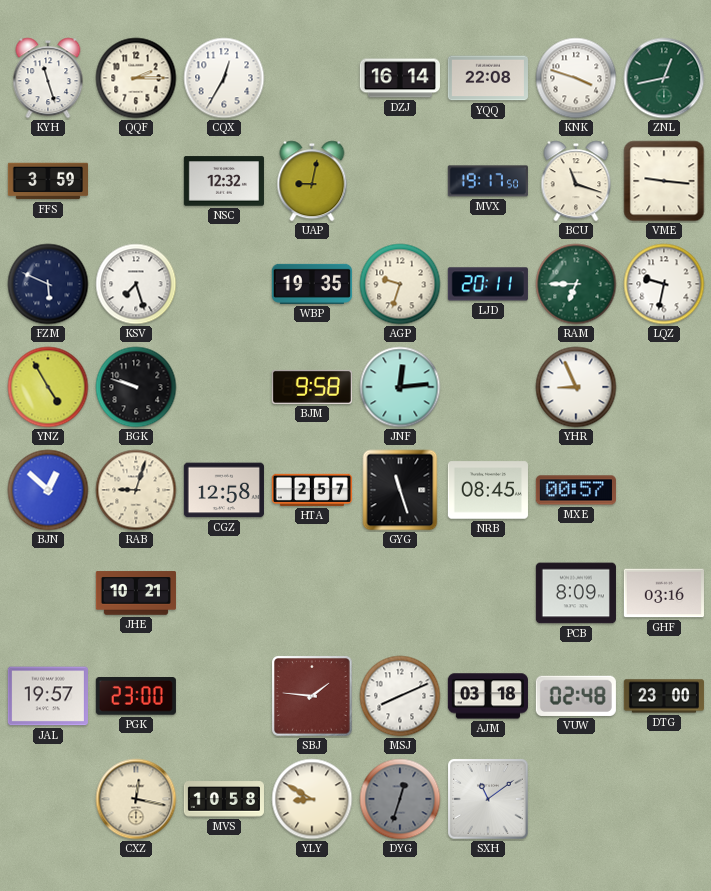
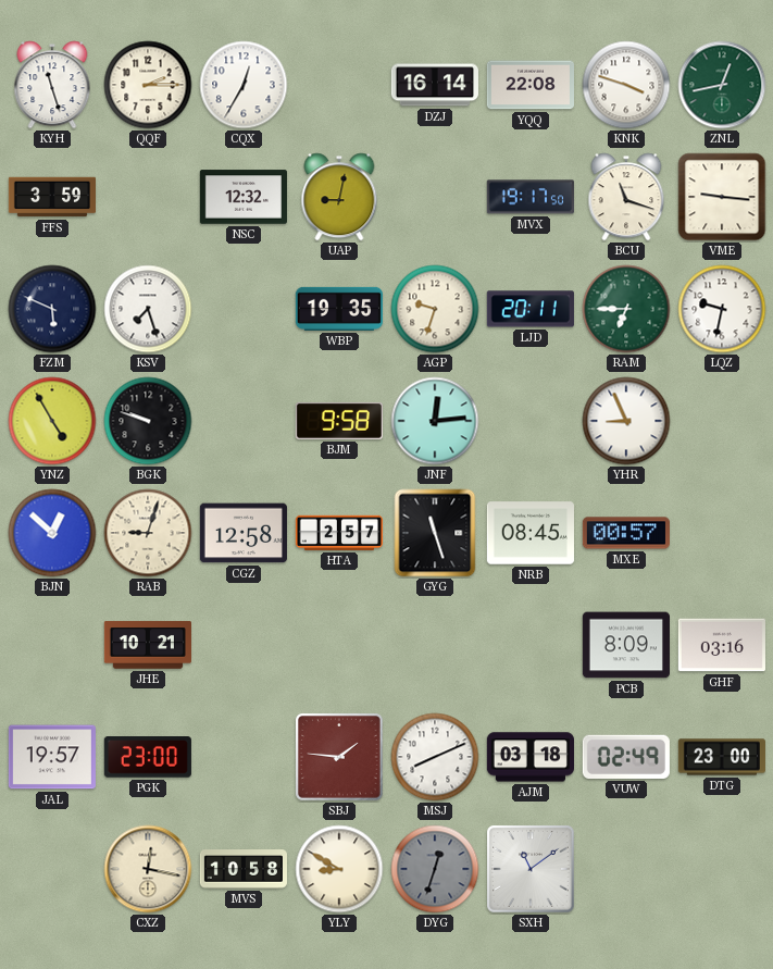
VUW: 02:48 -> 02:49 (626, 757)
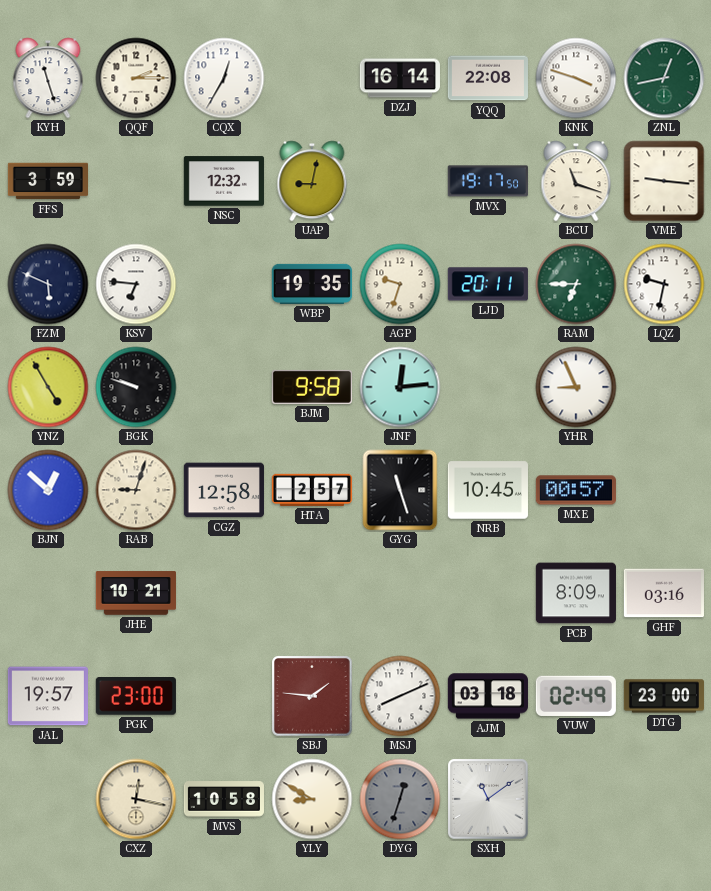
KSV: 7:27 -> 6:46 (136, 284)
NRB: 08:45 -> 10:45 (488, 490)
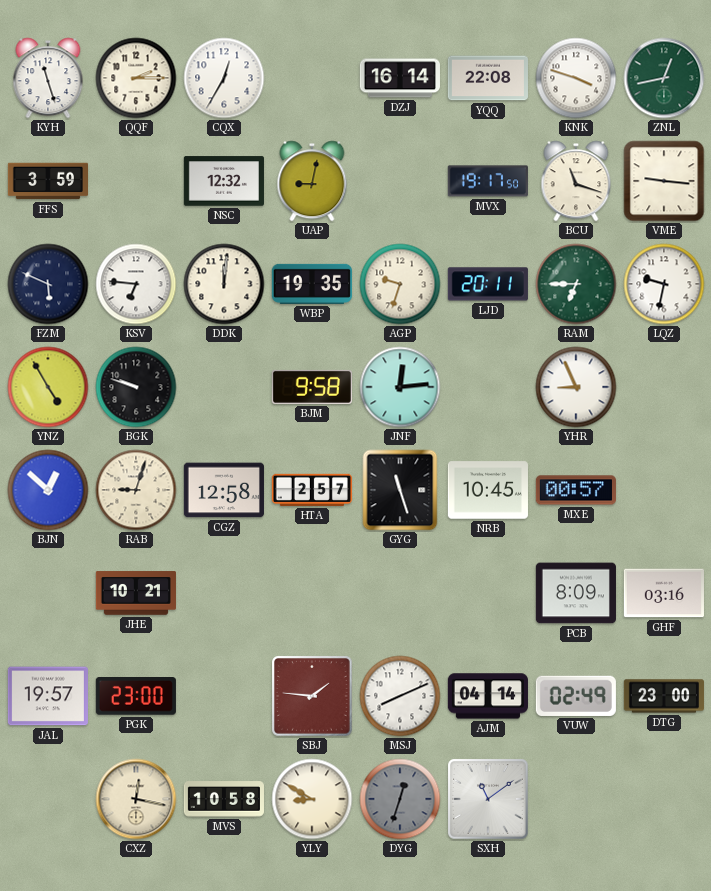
DDK: none -> 12:01 (224, 284)
AJM: 03:18 -> 04:14 (488, 696)
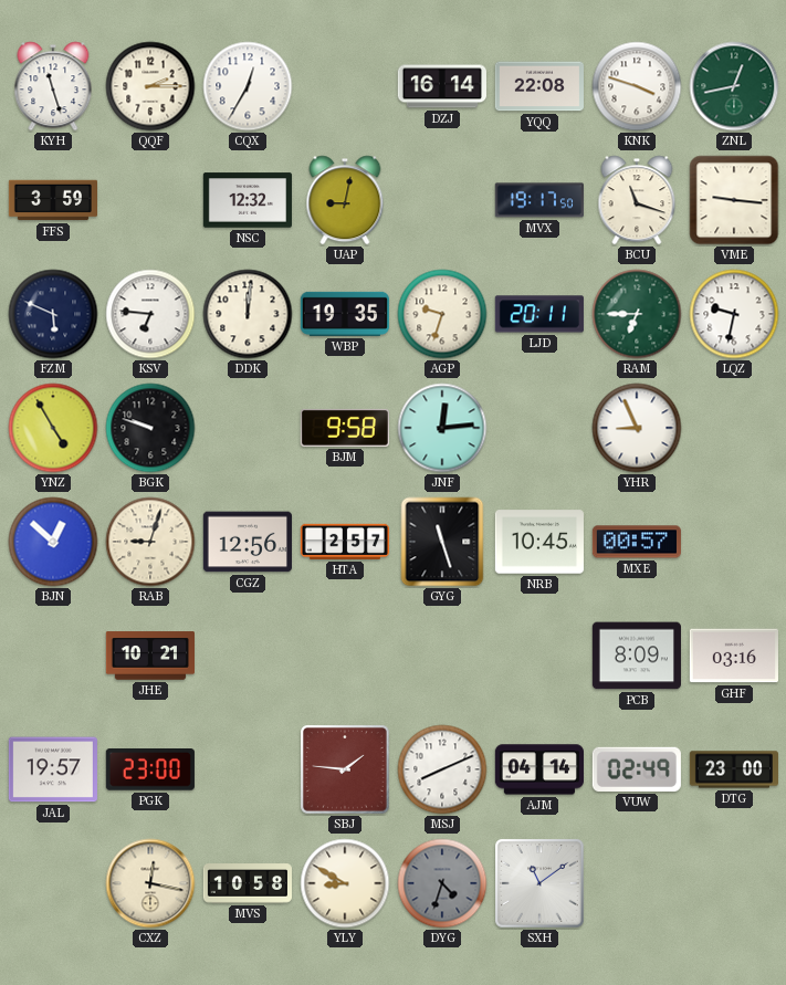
CGZ: 12:58 -> 12:56 (248, 542)
DYG: 12:33 -> 4:33 (442, 883)
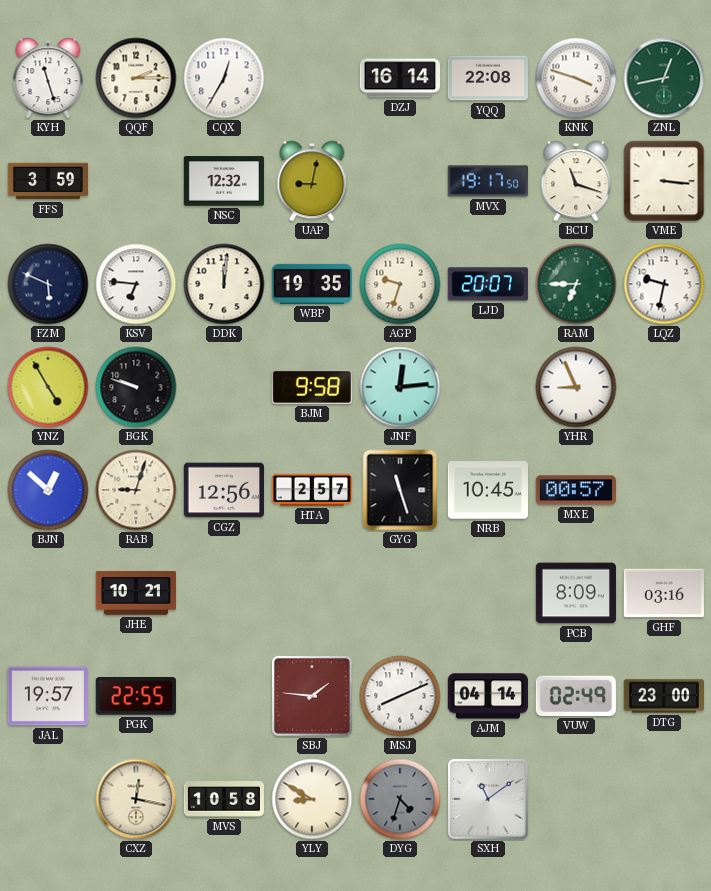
VME: 9:16 -> 3:16 (664, 181)
LJD: 20:11 -> 20:07 (488, 284)
PGK: 23:00 -> 22:55 (136, 697)
